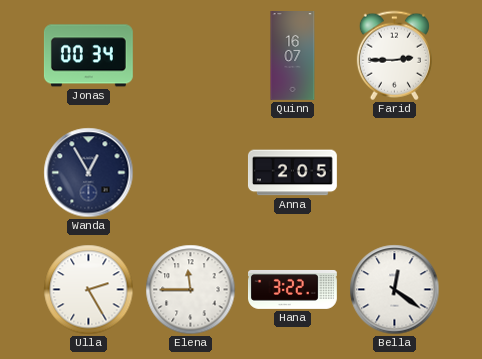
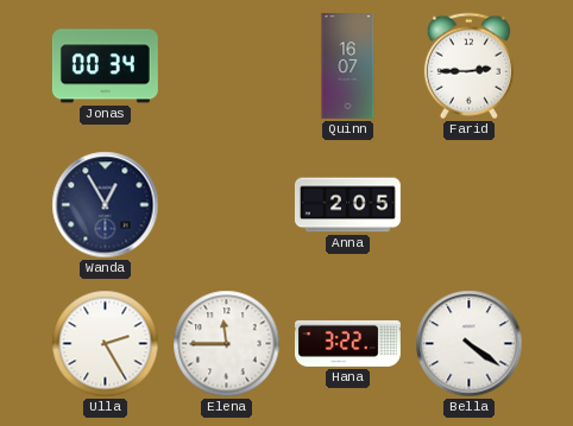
Bella: 12:21 -> 4:21 (470, 344)
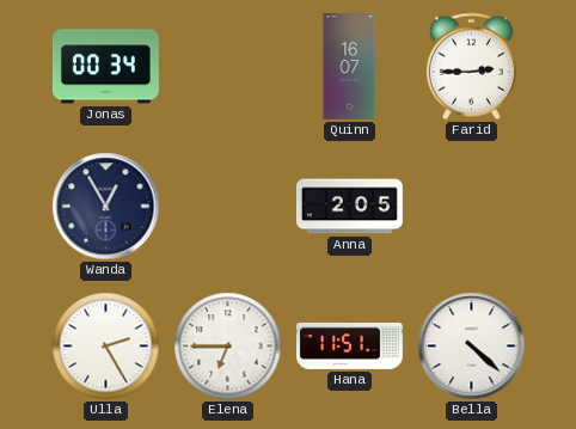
Elena: 11:45 -> 6:45 (228, 347)
Hana: 3:22 -> 11:51 (350, 345)
Bella: 4:21 -> 4:22 (472, 347)
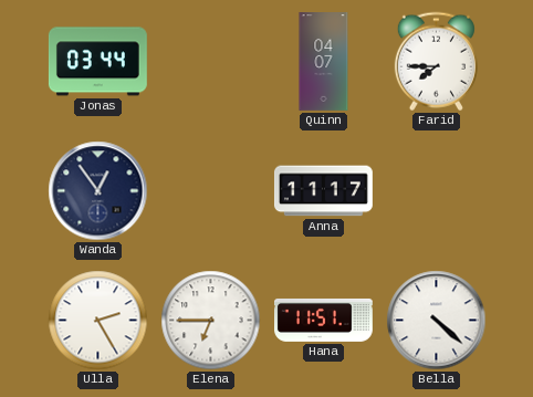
Jonas: 00:34 -> 03:44 (97, 62)
Quinn: 16:07 -> 04:07 (324, 62)
Farid: 2:45 -> 7:45 (436, 62)
Wanda: 12:55 -> 12:54 (98, 191)
Anna: 2:05 -> 11:17 (323, 191)
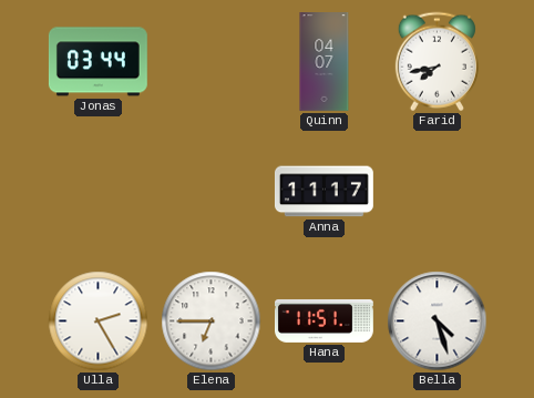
Farid: 7:45 -> 7:43 (437, 62)
Wanda: 12:54 -> none (98, 191)
Bella: 4:22 -> 4:27 (438, 322)
